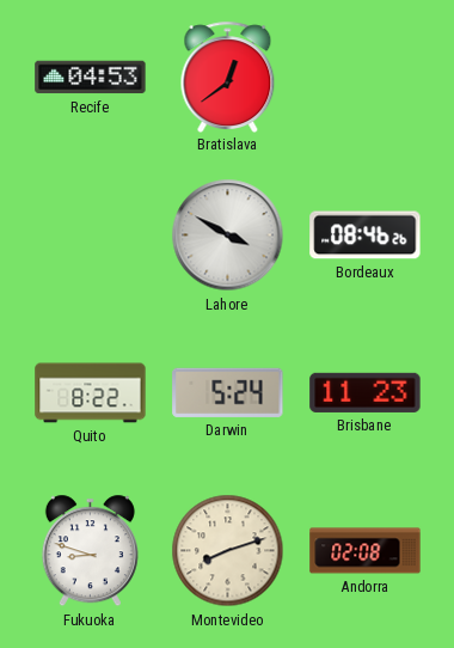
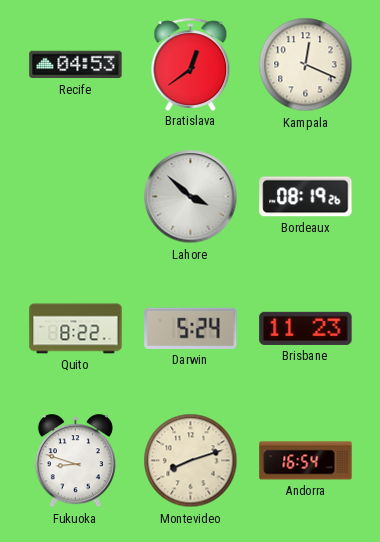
Kampala: none -> 12:19 (306, 65)
Lahore: 3:50 -> 3:52 (191, 197)
Bordeaux: 08:46 -> 08:19 (306, 197)
Andorra: 02:08 -> 16:54 (306, 461)
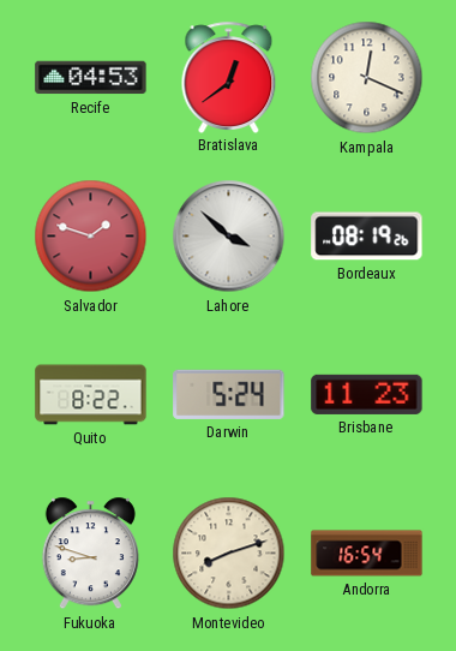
Salvador: none -> 1:48 (91, 237)
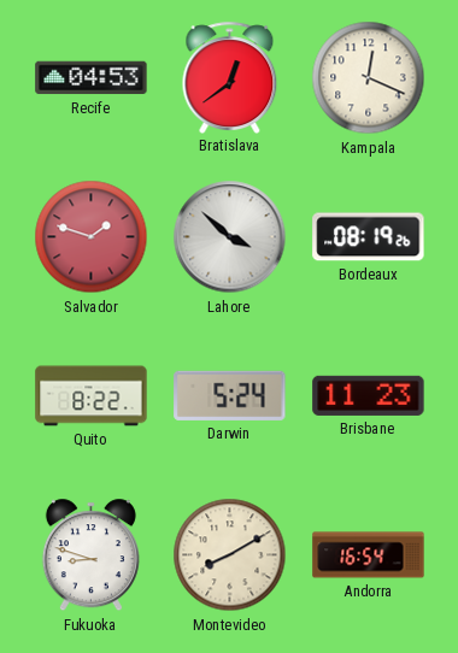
Montevideo: 8:12 -> 8:10 (230, 555)
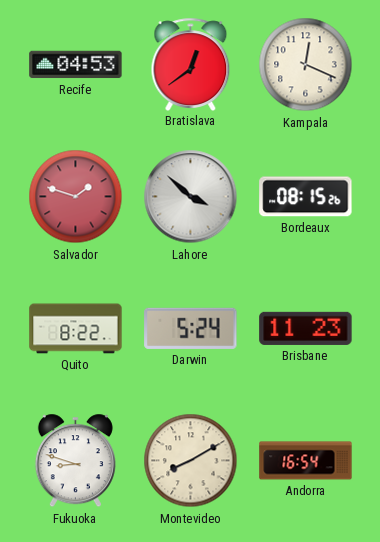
Bordeaux: 08:19 -> 08:15 (306, 197)
